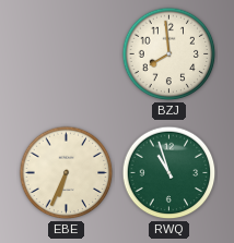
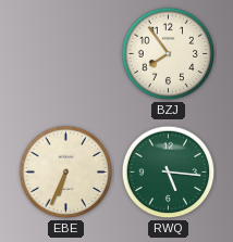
BZJ: 7:59 -> 7:54 (169, 54)
RWQ: 10:57 -> 5:16 (169, 173)
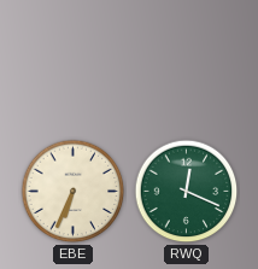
BZJ: 7:54 -> none (169, 54)
RWQ: 5:16 -> 12:19 (187, 192)
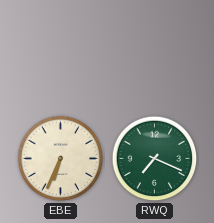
RWQ: 12:19 -> 7:19 (155, 159)
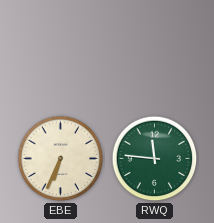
RWQ: 7:19 -> 11:46 (155, 159)
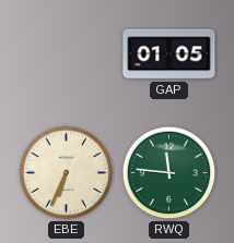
GAP: none -> 01:05 (169, 54)
